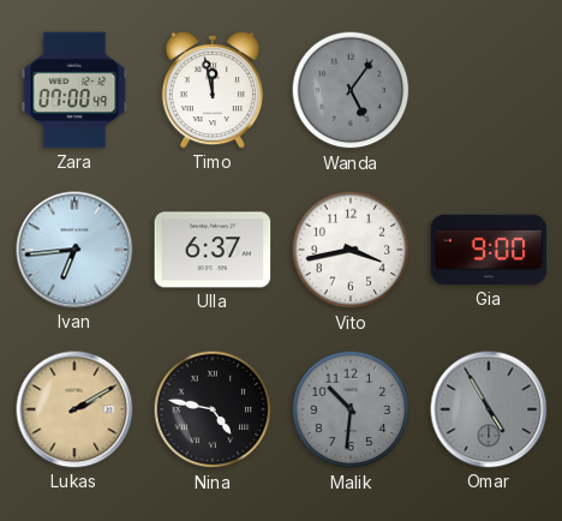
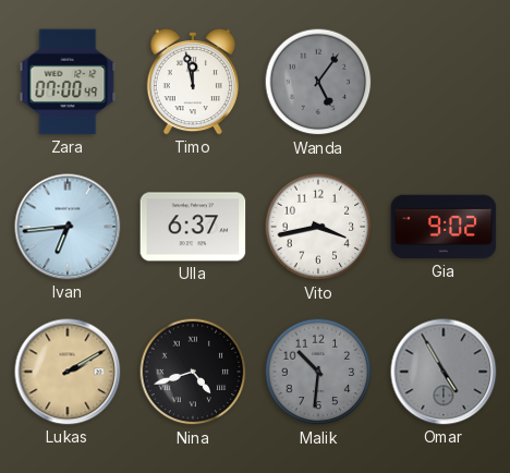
Gia: 9:00 -> 9:02 (444, 227)
Nina: 4:47 -> 4:42 (193, 372)
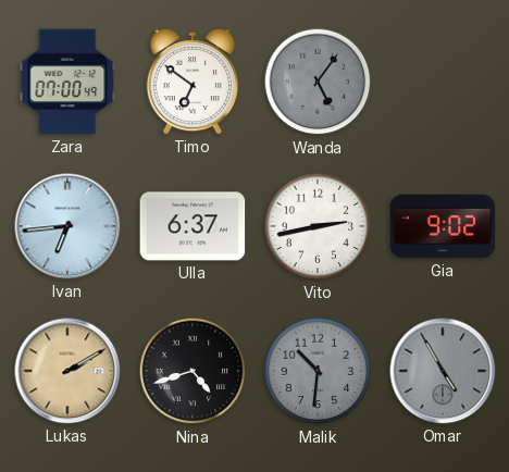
Timo: 11:58 -> 6:51 (193, 82)
Vito: 3:43 -> 2:43 (318, 226)
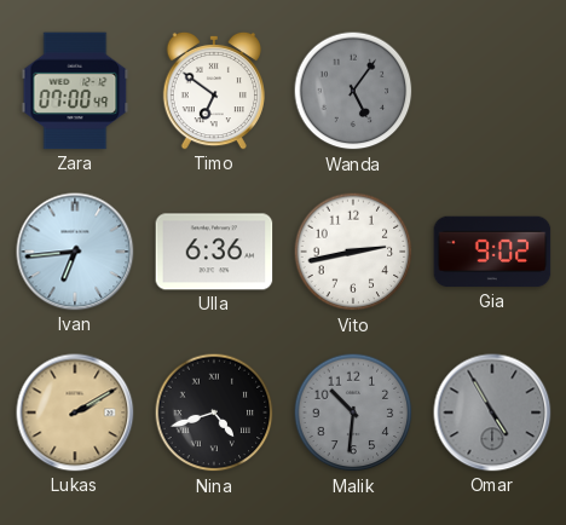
Ulla: 6:37 -> 6:36 (214, 252)
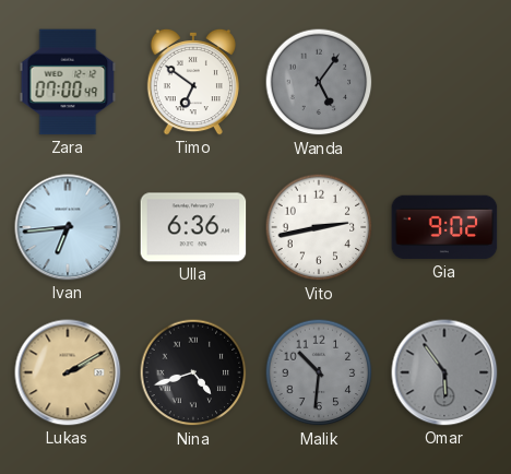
Omar: 4:55 -> 5:54 (444, 372)
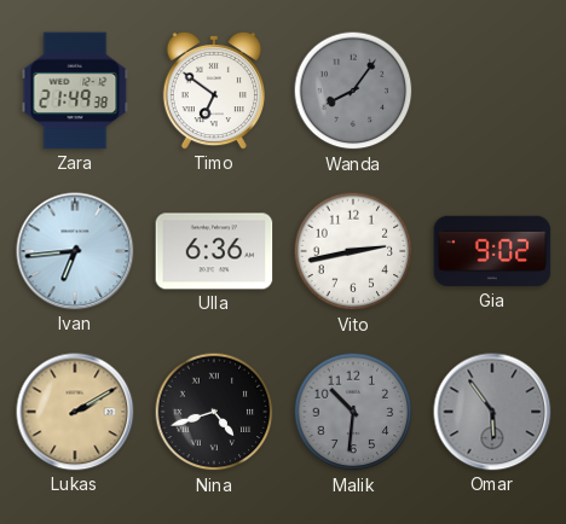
Zara: 07:00 -> 21:49 (75, 91)
Wanda: 5:06 -> 8:06 (353, 91)
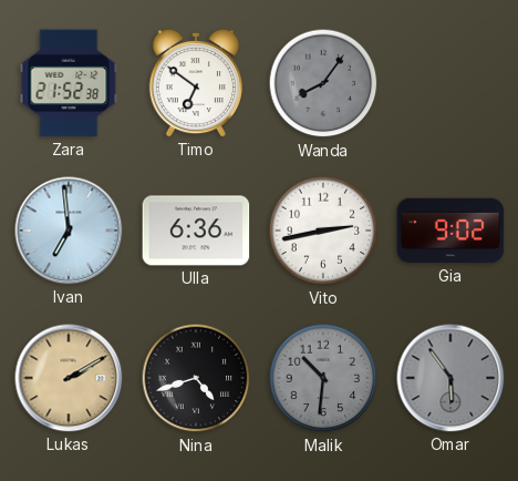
Zara: 21:49 -> 21:52 (69, 83)
Ivan: 6:44 -> 6:59 (69, 231)
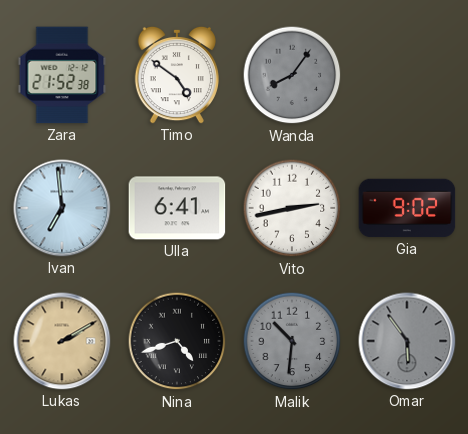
Timo: 6:51 -> 4:51 (177, 75)
Ulla: 6:36 -> 6:41 (177, 208)
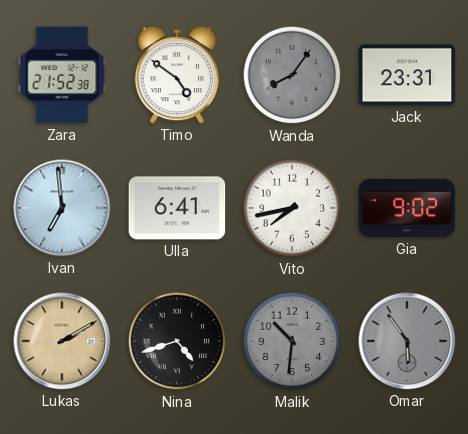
Jack: none -> 23:31 (407, 75)
Vito: 2:43 -> 7:43 (292, 208)
